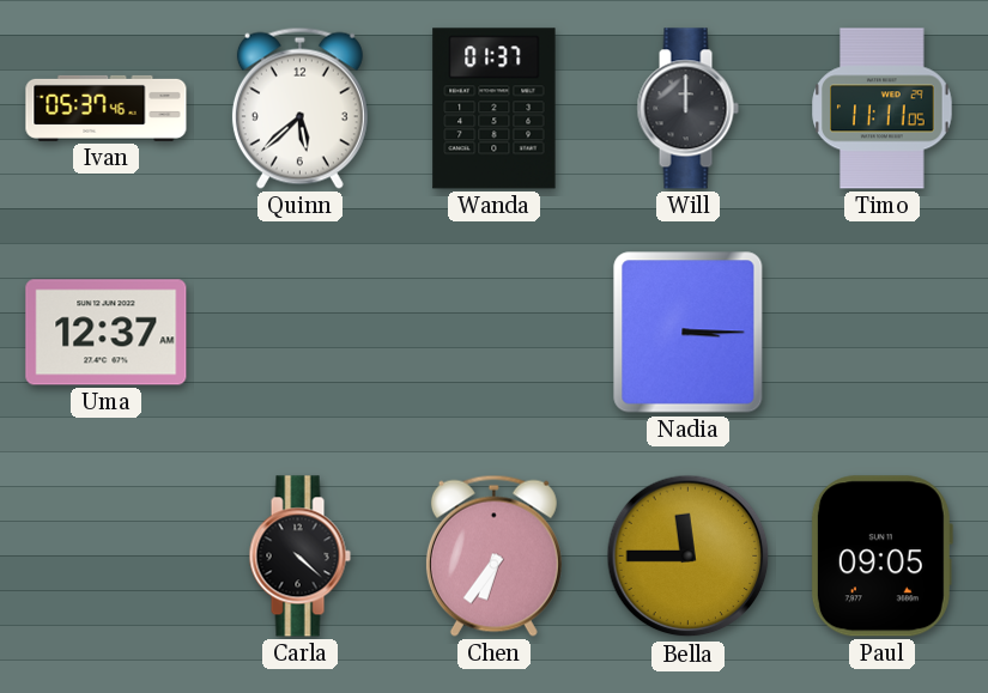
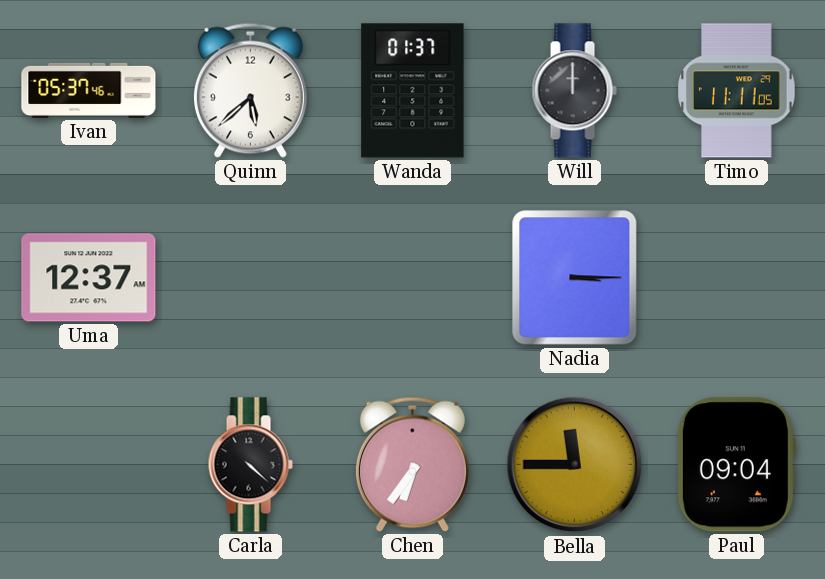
Paul: 09:05 -> 09:04 (736, 465)
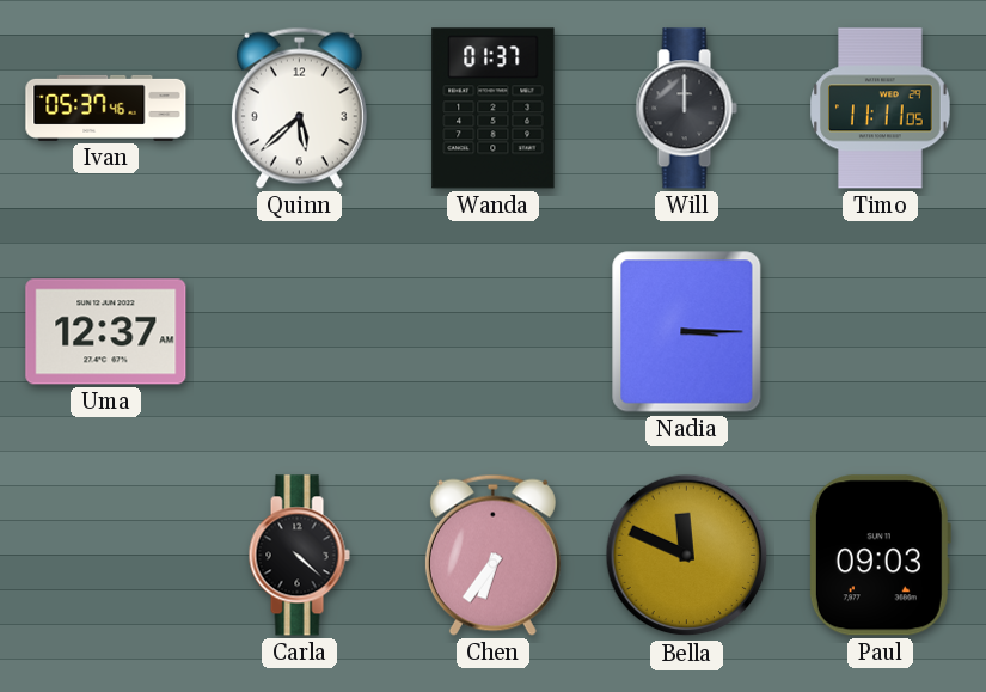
Bella: 11:45 -> 11:49 (687, 556)
Paul: 09:04 -> 09:03 (880, 556)
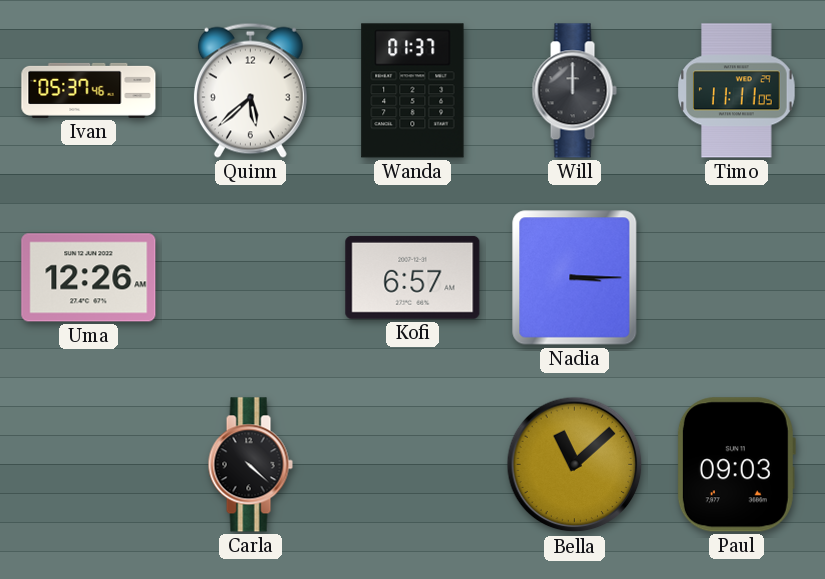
Uma: 12:37 -> 12:26 (89, 278)
Kofi: none -> 6:57 (413, 277)
Chen: 6:36 -> none (492, 555)
Bella: 11:49 -> 11:08 (575, 465)
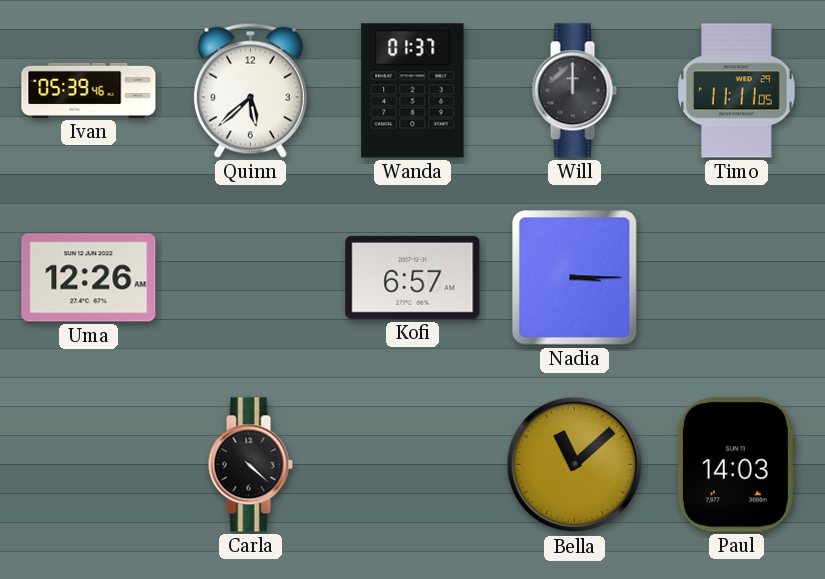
Ivan: 05:37 -> 05:39 (89, 90)
Paul: 09:03 -> 14:03 (736, 465)
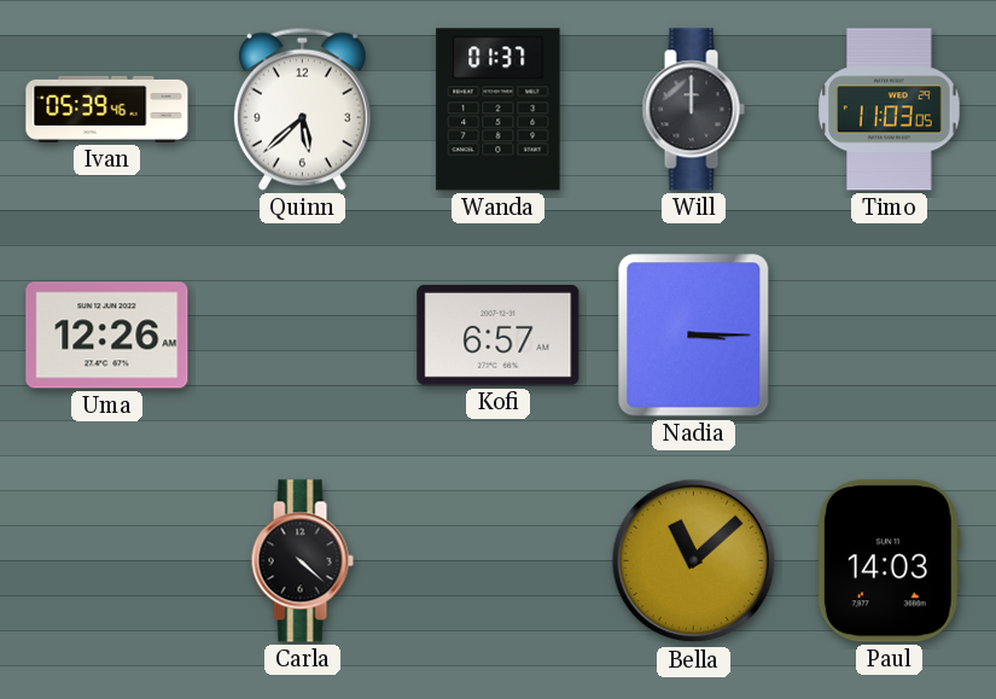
Timo: 11:11 -> 11:03 (890, 110)
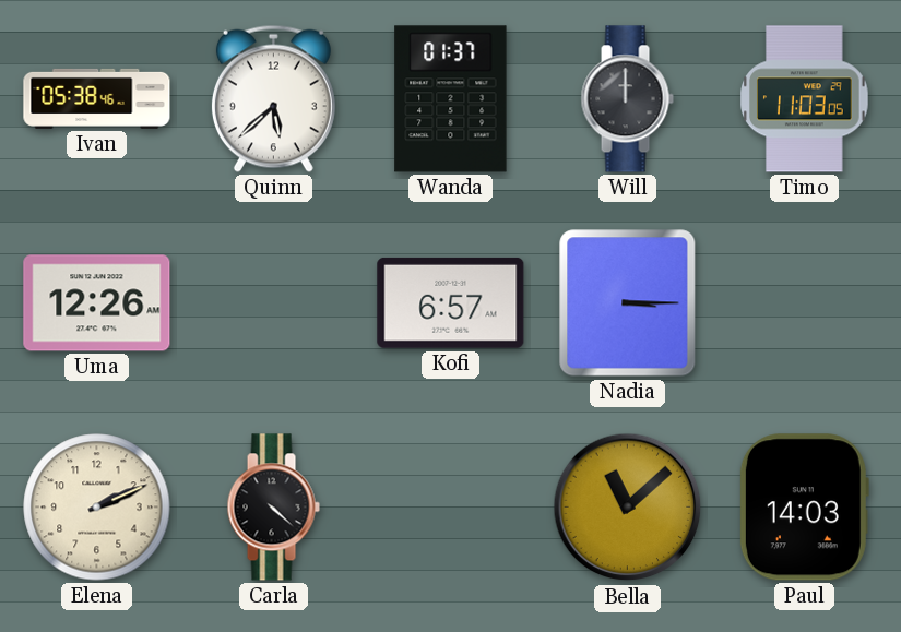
Ivan: 05:39 -> 05:38 (97, 98)
Elena: none -> 2:11 (97, 508)
